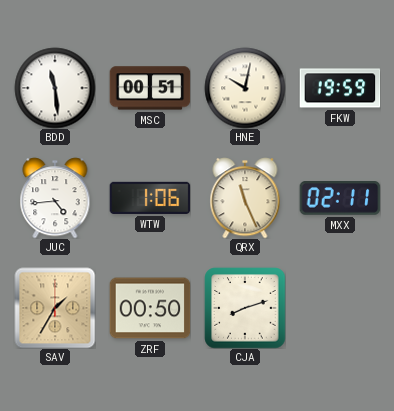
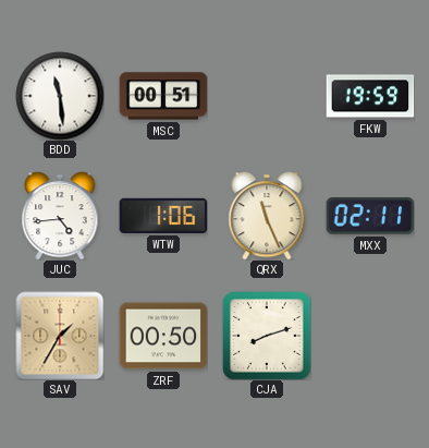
HNE: 10:02 -> none (245, 88)
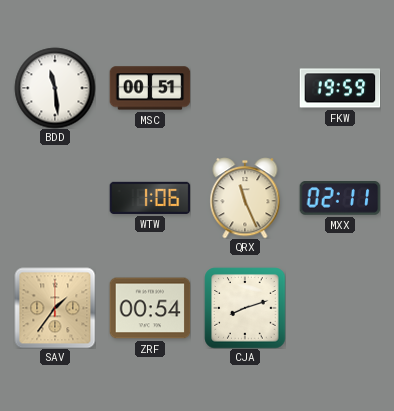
JUC: 4:44 -> none (60, 216)
SAV: 1:35 -> 1:36 (55, 308)
ZRF: 00:50 -> 00:54 (150, 308)
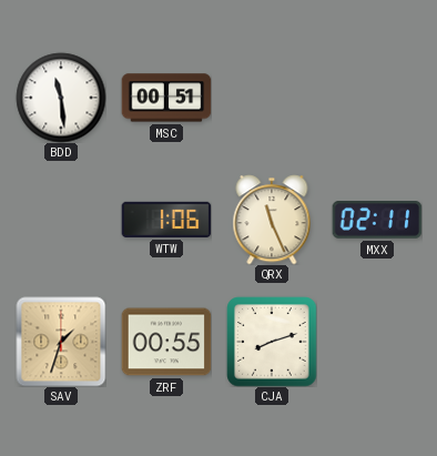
FKW: 19:59 -> none (340, 88)
SAV: 1:36 -> 1:33 (61, 342)
ZRF: 00:54 -> 00:55 (166, 342)
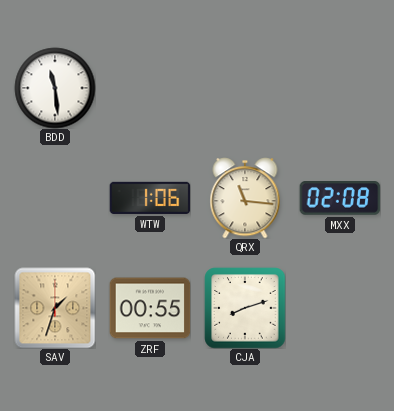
MSC: 00:51 -> none (166, 98)
QRX: 11:26 -> 11:16 (245, 198)
MXX: 02:11 -> 02:08 (340, 198)
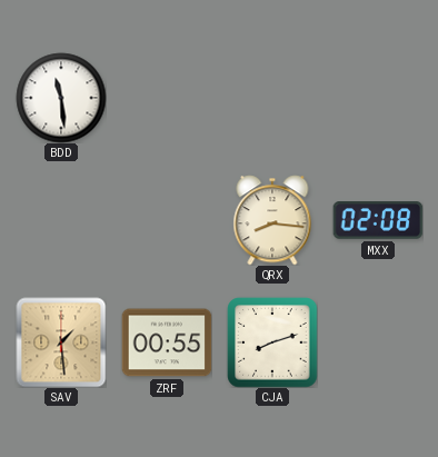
WTW: 1:06 -> none (150, 198)
QRX: 11:16 -> 8:16 (272, 220)
SAV: 1:33 -> 1:29 (61, 342)
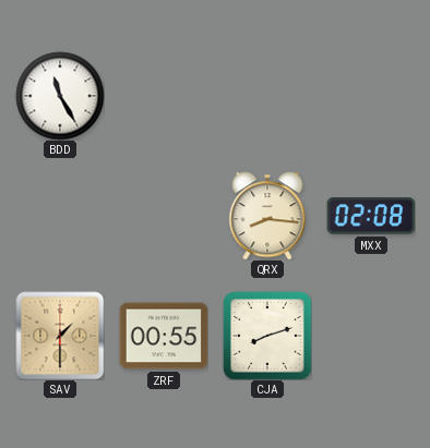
BDD: 11:29 -> 11:25 (60, 96)
SAV: 1:29 -> 1:30 (60, 336)
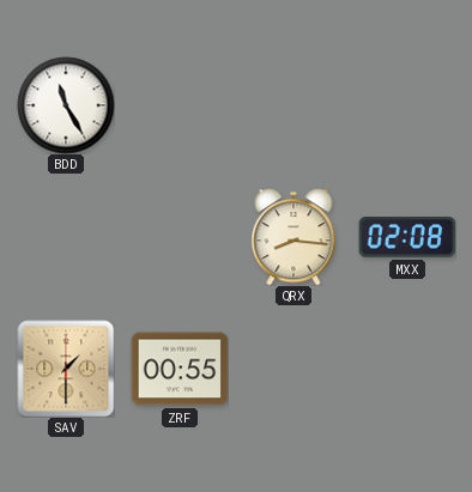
CJA: 8:12 -> none (267, 336)
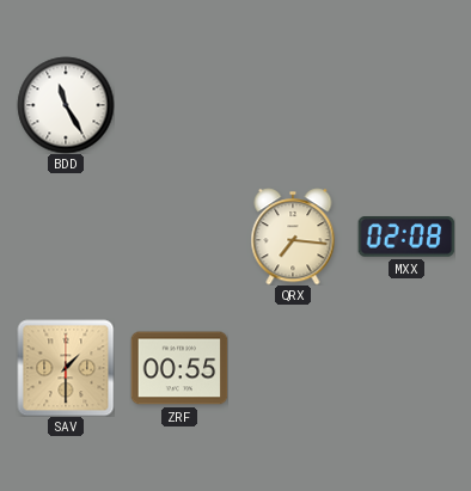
QRX: 8:16 -> 7:16 (293, 237)
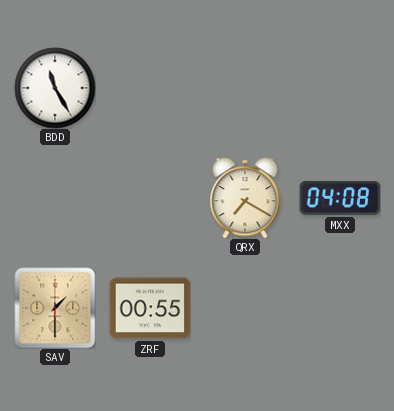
QRX: 7:16 -> 7:20 (245, 198)
MXX: 02:08 -> 04:08 (340, 198)
